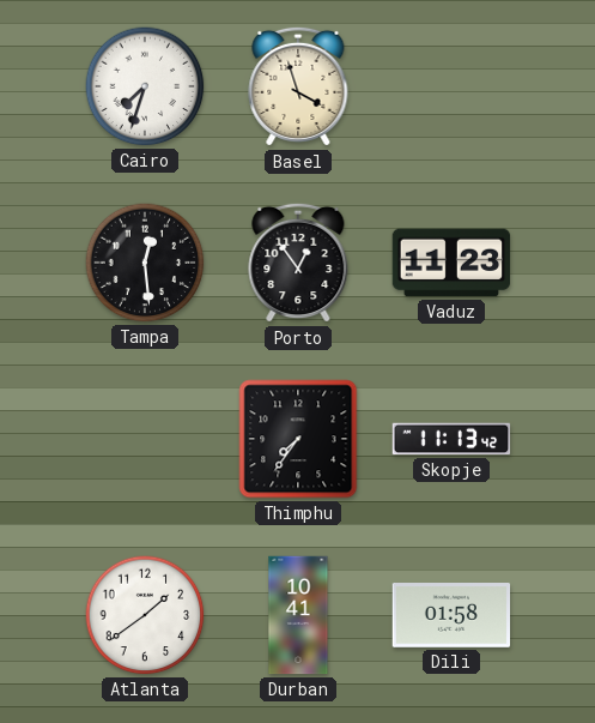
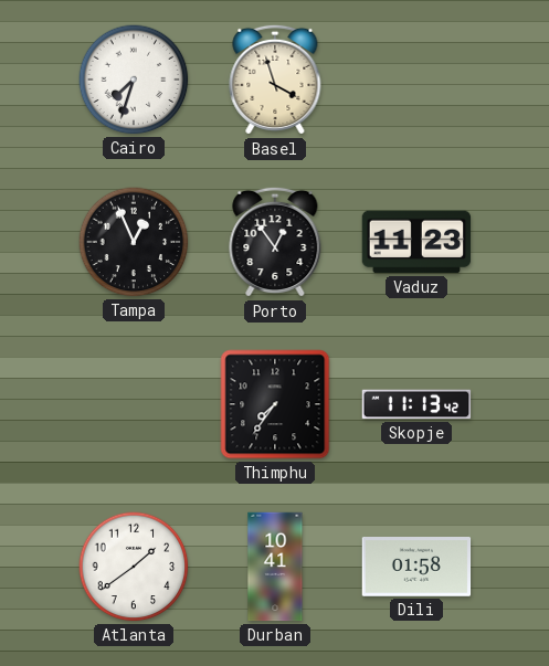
Tampa: 12:29 -> 12:56 (134, 242)
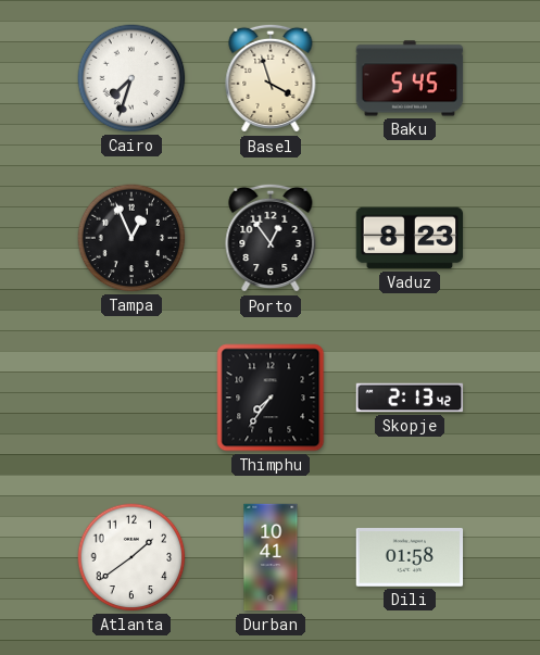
Baku: none -> 5:45 (410, 78)
Vaduz: 11:23 -> 8:23 (410, 238)
Skopje: 11:13 -> 2:13 (410, 398)
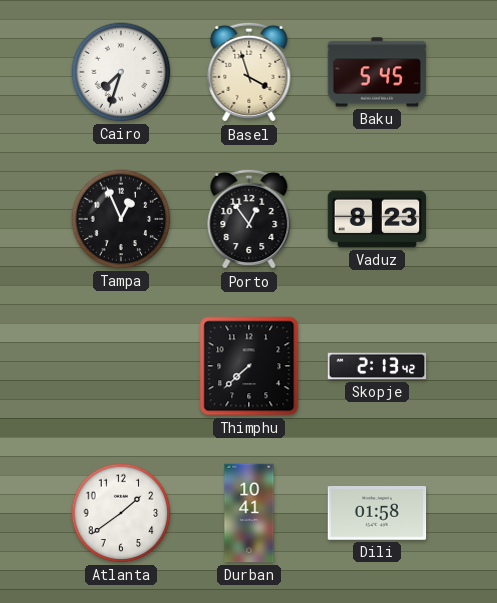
Thimphu: 7:36 -> 7:38 (249, 366)
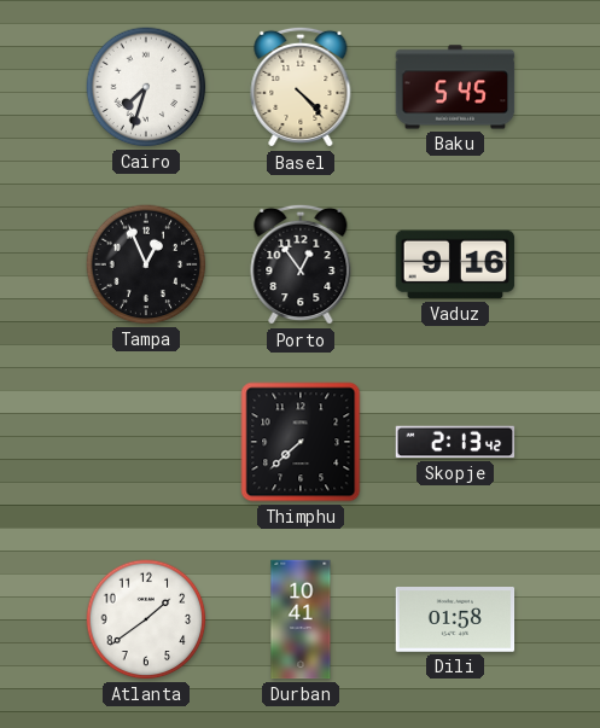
Basel: 3:57 -> 4:23 (301, 87)
Vaduz: 8:23 -> 9:16 (455, 264)
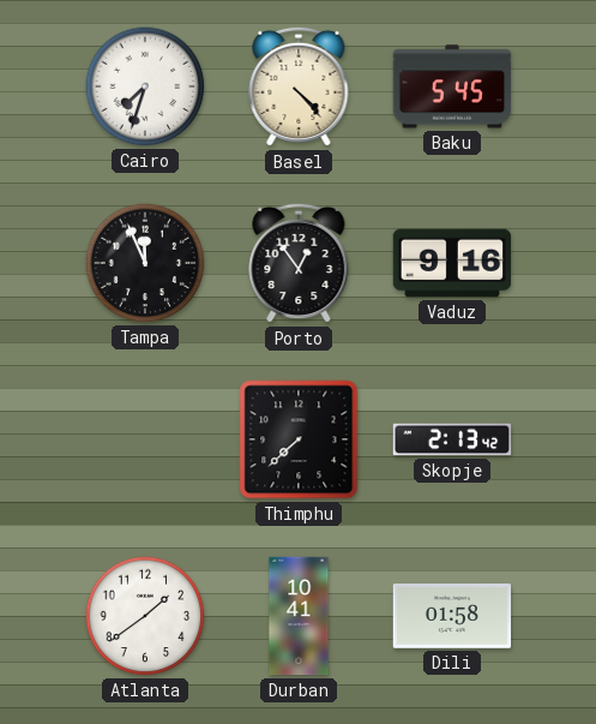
Tampa: 12:56 -> 11:56 (145, 263)
